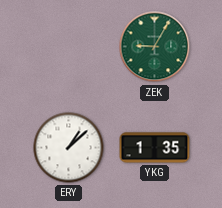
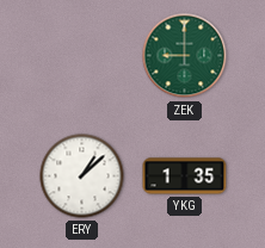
ZEK: 9:05 -> 9:00 (185, 56)
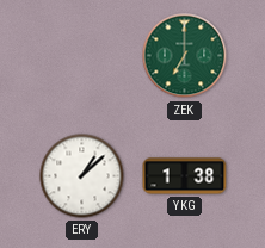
ZEK: 9:00 -> 7:00 (185, 56)
YKG: 1:35 -> 1:38 (185, 176)
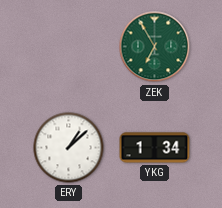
ZEK: 7:00 -> 6:55 (155, 47)
YKG: 1:38 -> 1:34 (155, 148)
